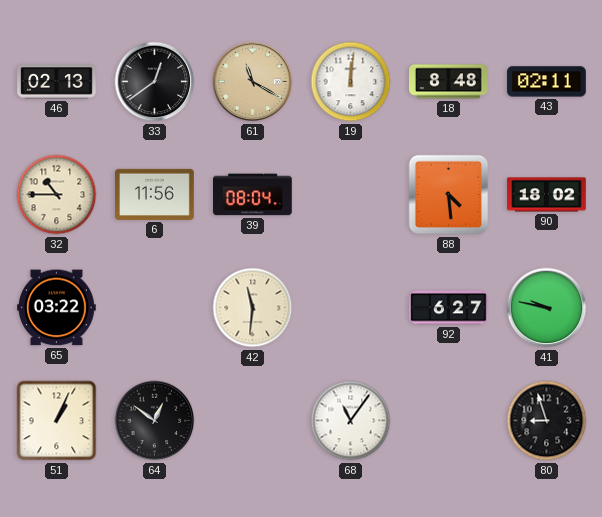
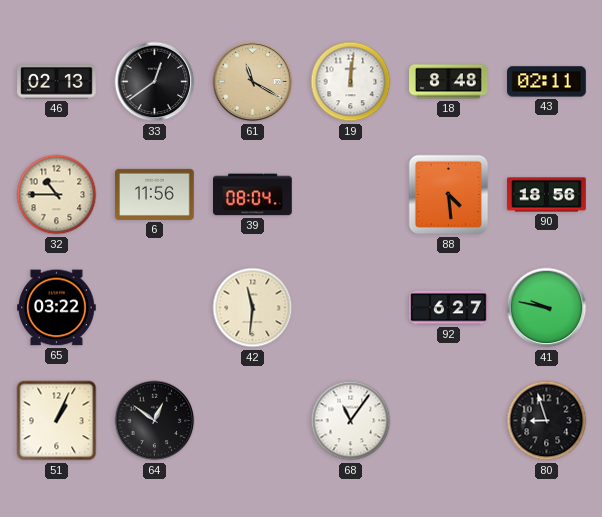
90: 18:02 -> 18:56 (547, 195)
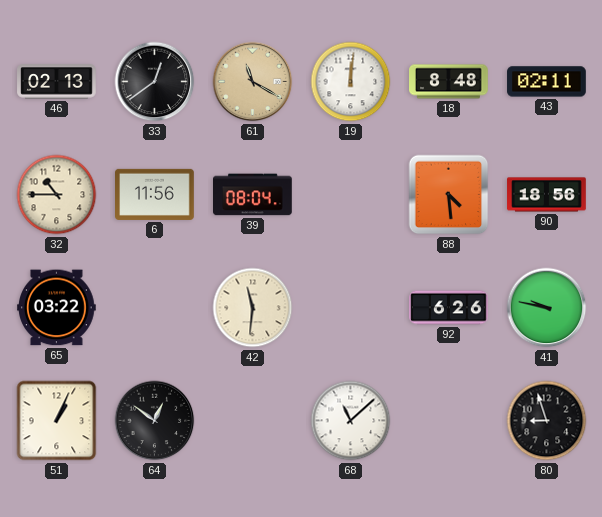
92: 6:27 -> 6:26 (449, 308)
68: 11:06 -> 11:08 (351, 421)
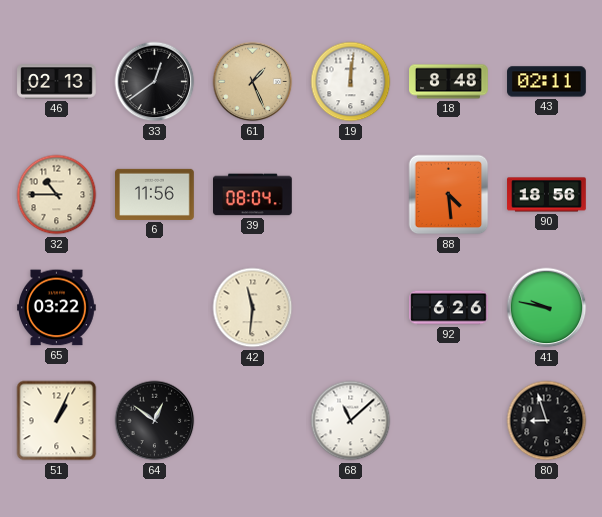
61: 11:20 -> 1:26 (253, 82)
